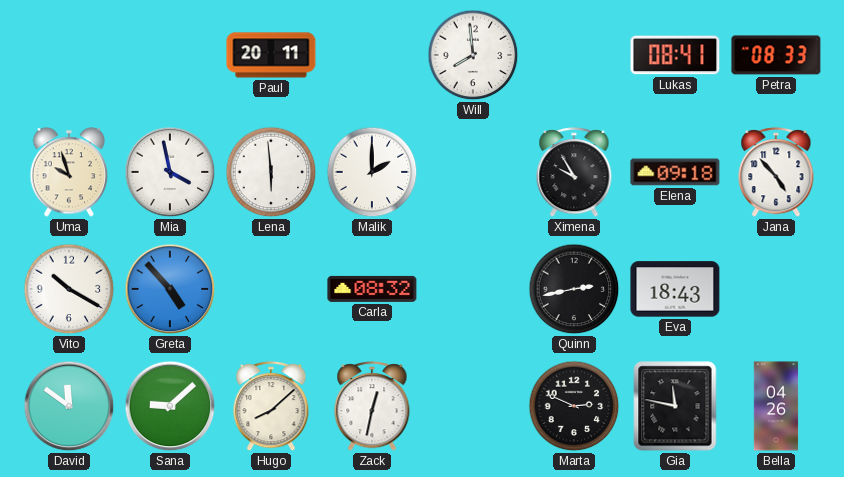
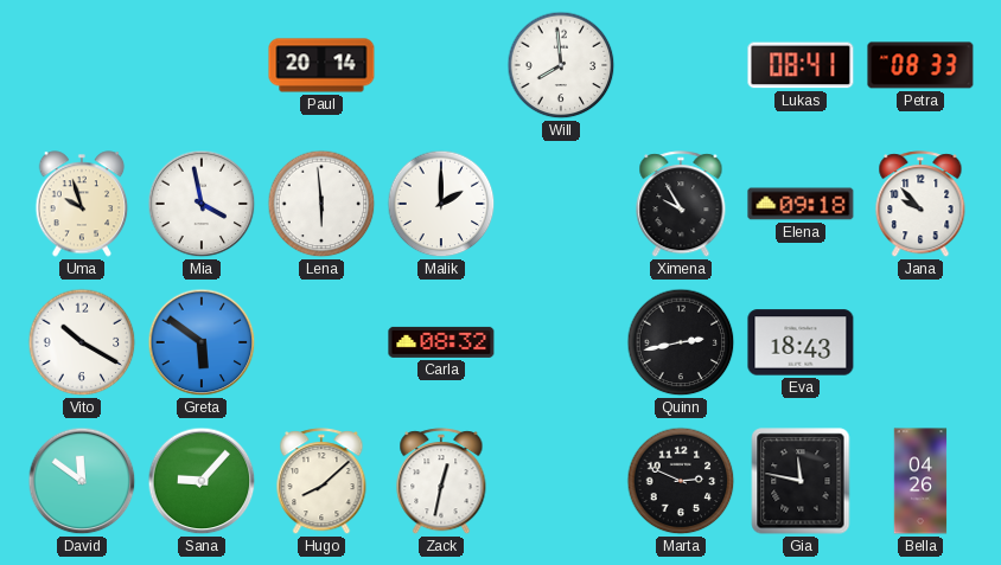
Paul: 20:11 -> 20:14 (321, 65)
Jana: 4:53 -> 9:53 (920, 205)
Greta: 4:53 -> 5:51 (202, 342)
Sana: 9:08 -> 9:07 (202, 481)
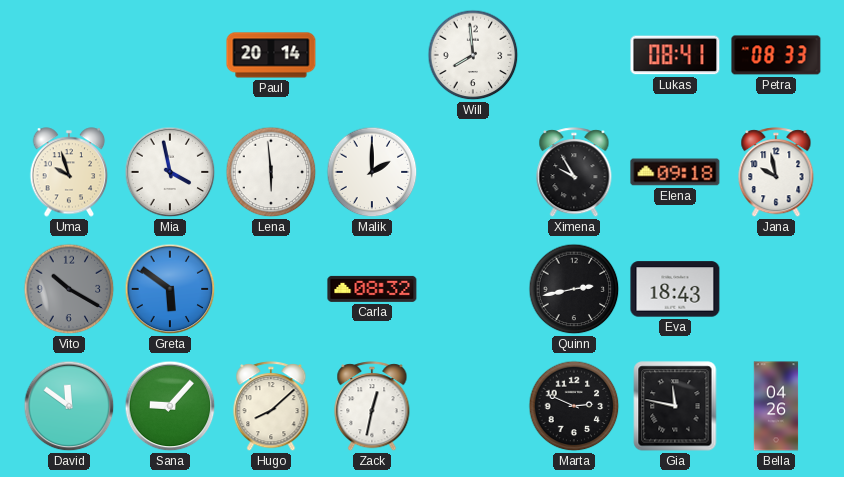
Jana: 9:53 -> 9:58 (776, 173)
Vito dial: white -> grey (69, 289)
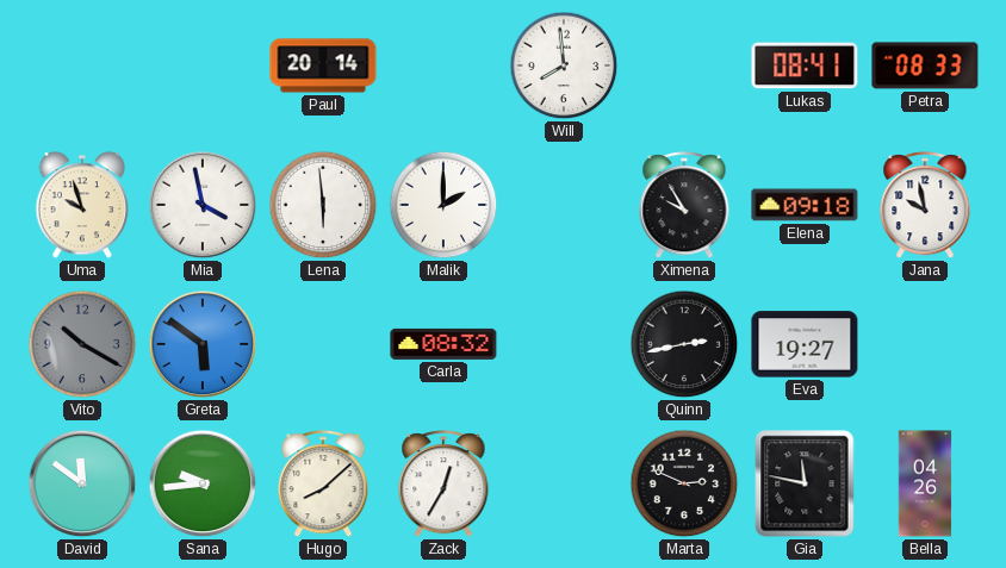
Eva: 18:43 -> 19:27 (805, 344)
Sana: 9:07 -> 9:44 (203, 483)
Zack: 12:32 -> 12:35 (443, 485)
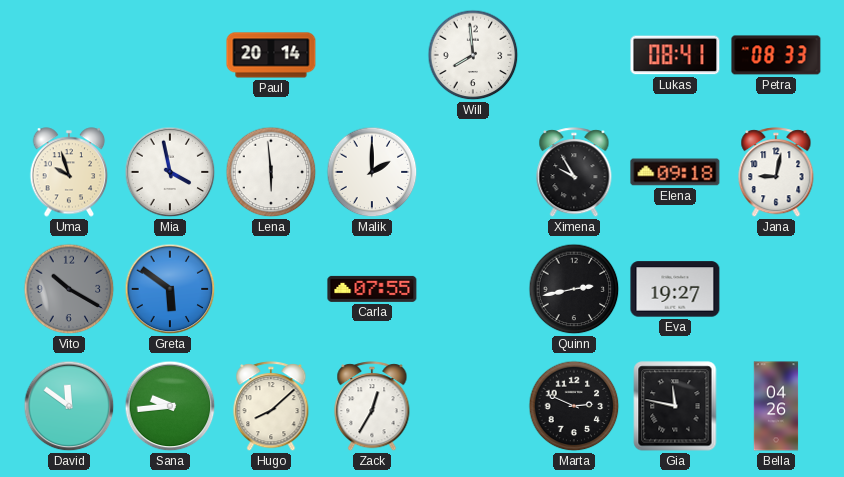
Jana: 9:58 -> 9:02 (776, 173)
Carla: 08:32 -> 07:55 (372, 289)
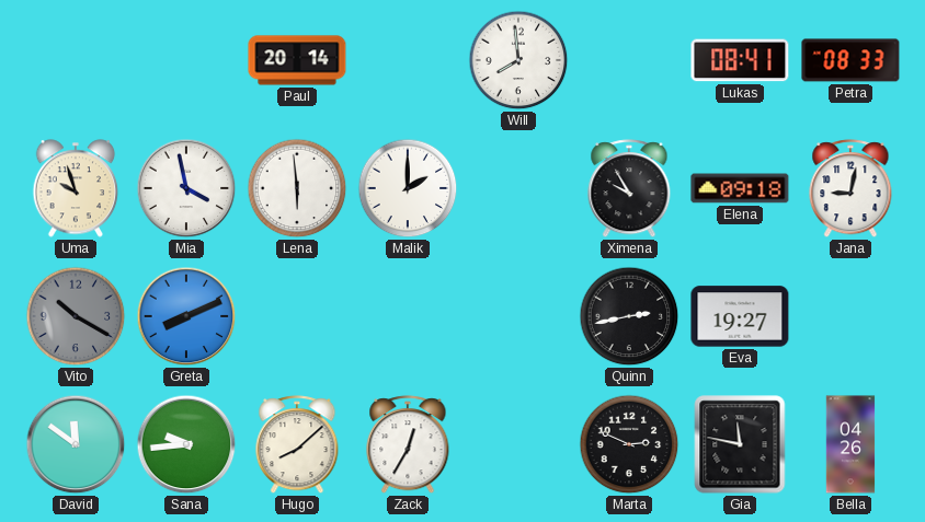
Greta: 5:51 -> 8:11 (186, 316)
Carla: 07:55 -> none (372, 289)
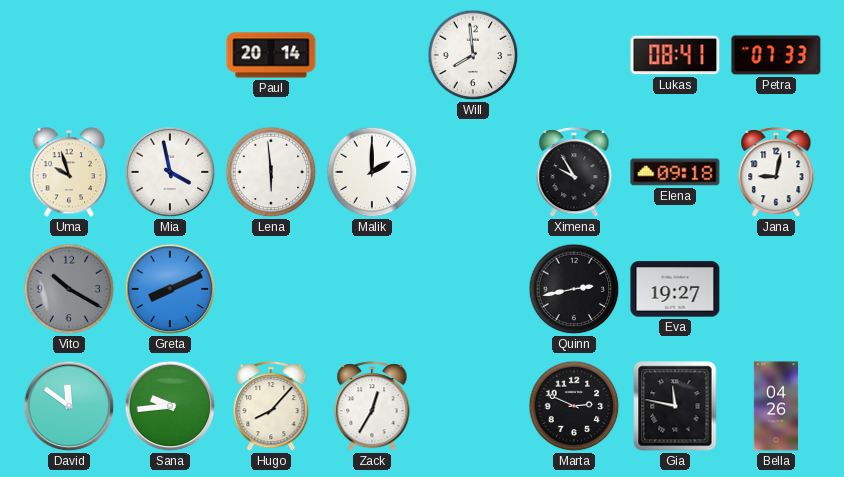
Petra: 08:33 -> 07:33 (776, 55)
Hugo: 8:08 -> 8:07 (271, 407)
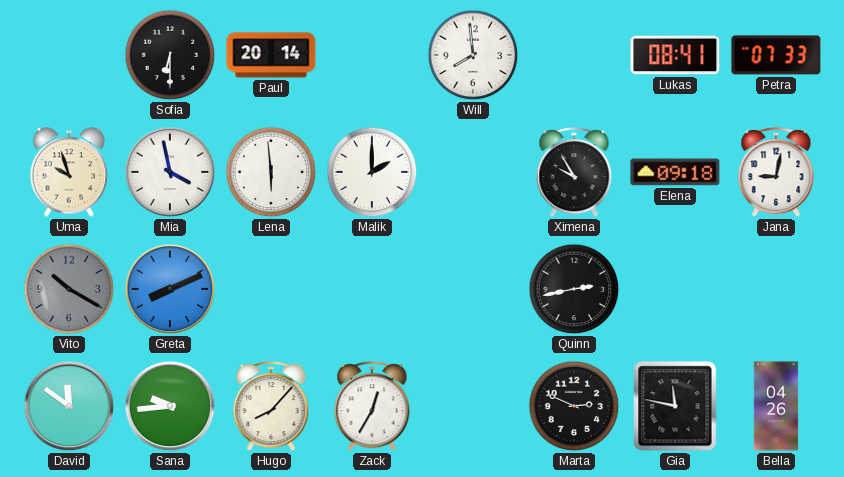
Sofia: none -> 6:30 (170, 55)
Eva: 19:27 -> none (675, 289)
